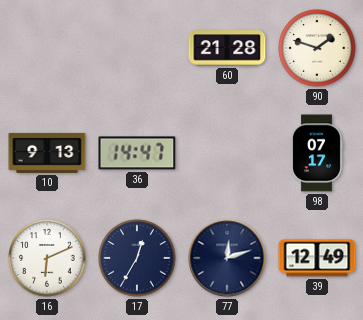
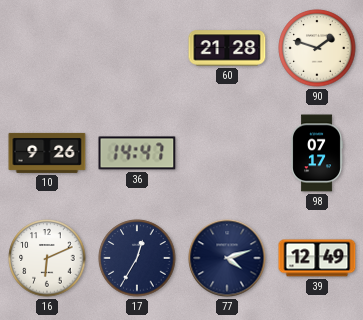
10: 9:13 -> 9:26 (47, 153)
77: 12:12 -> 4:12 (227, 258)
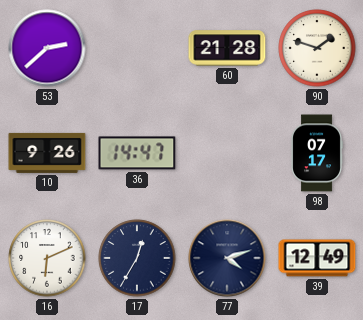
53: none -> 2:38 (47, 48)
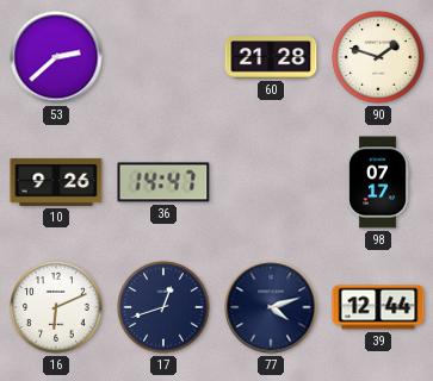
17: 12:35 -> 12:42 (163, 307)
39: 12:49 -> 12:44 (378, 307)
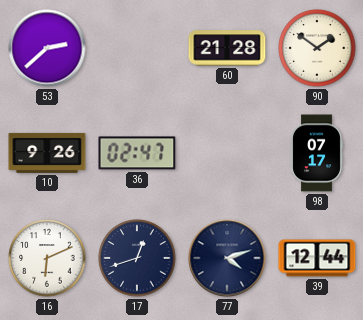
90: 1:48 -> 1:51 (317, 48)
36: 14:47 -> 02:47 (137, 153)
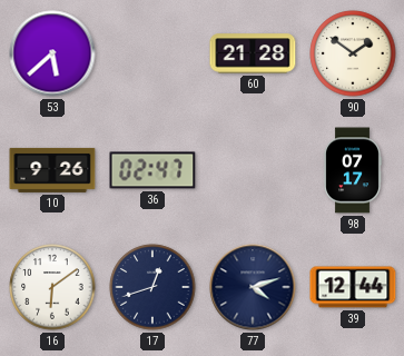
53: 2:38 -> 5:38 (52, 53)
16: 6:11 -> 6:09 (52, 287)
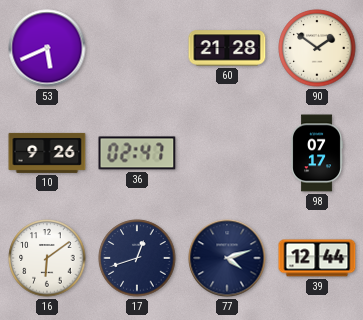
53: 5:38 -> 5:41 (47, 48)
